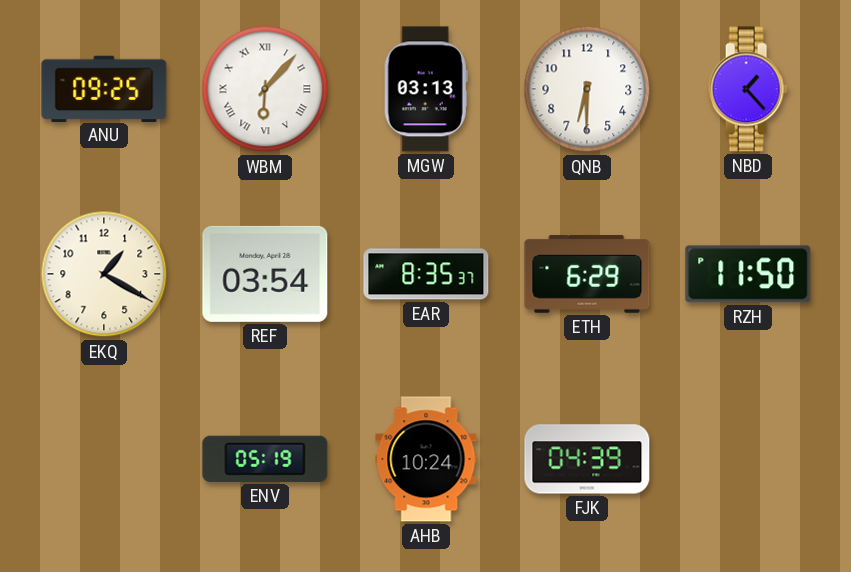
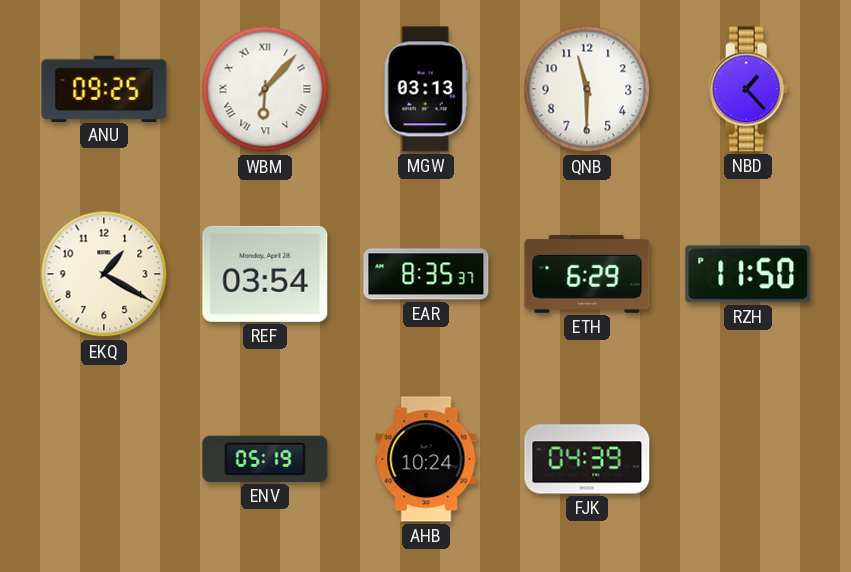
QNB: 6:30 -> 11:30 (587, 89)
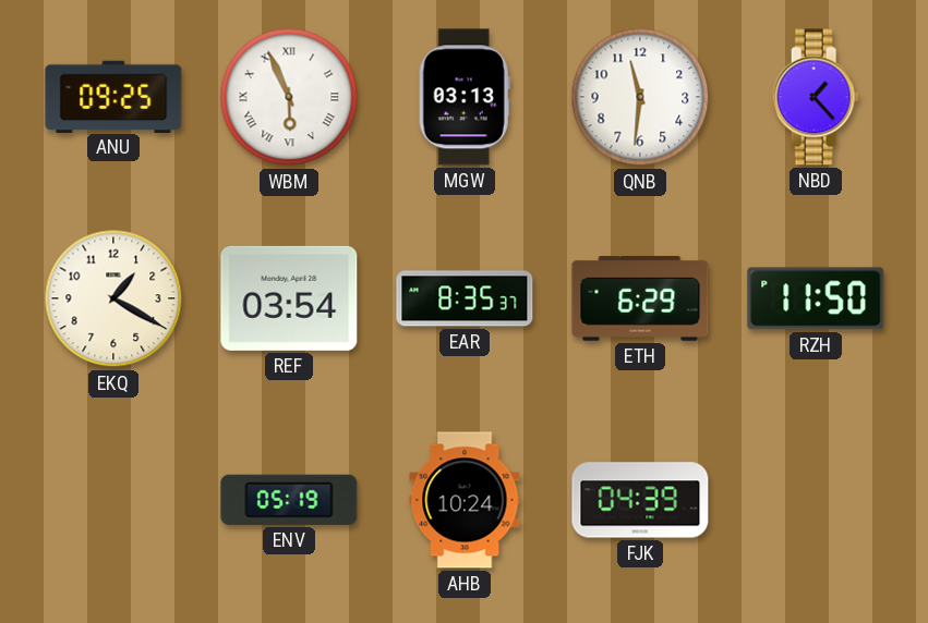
WBM: 6:07 -> 5:56 (289, 97)
QNB: 11:30 -> 11:31 (640, 97)
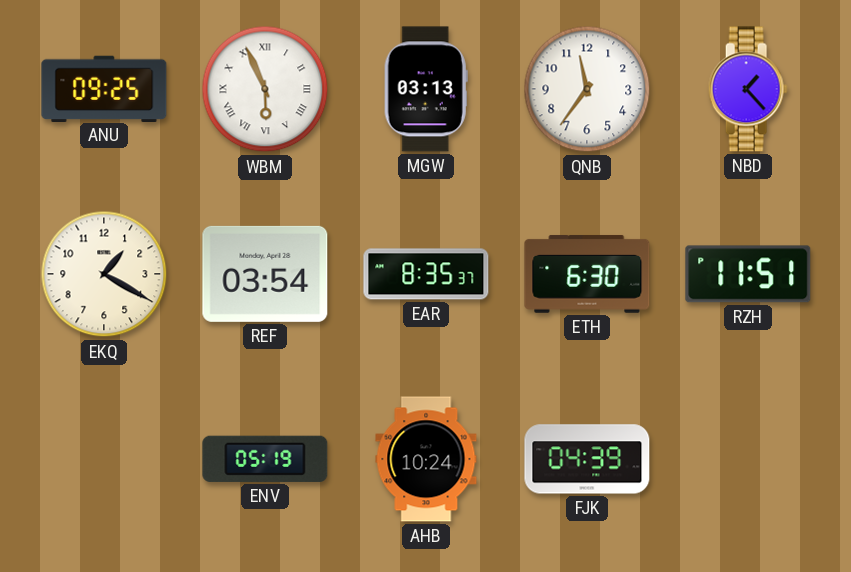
QNB: 11:31 -> 11:36 (587, 89)
ETH: 6:29 -> 6:30 (587, 274)
RZH: 11:50 -> 11:51 (748, 274)
